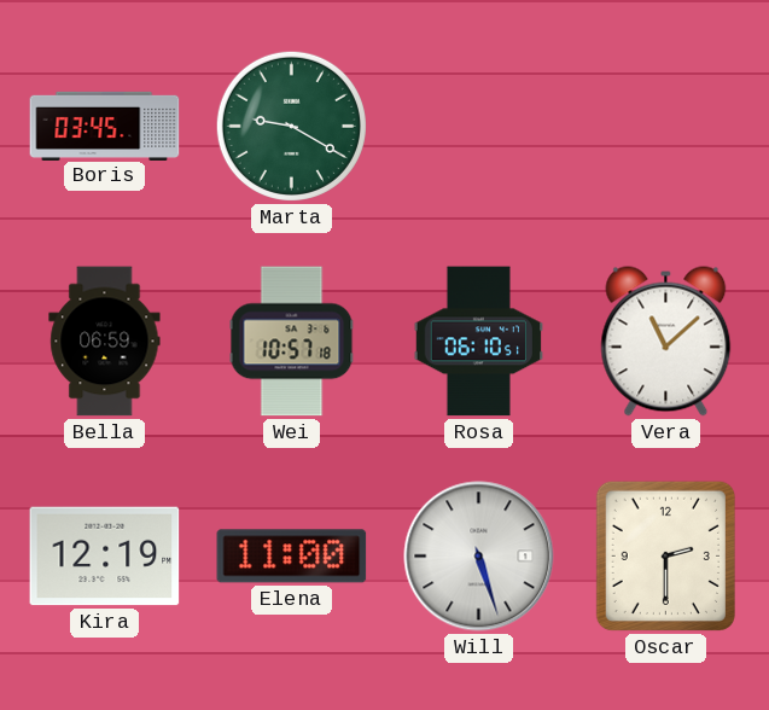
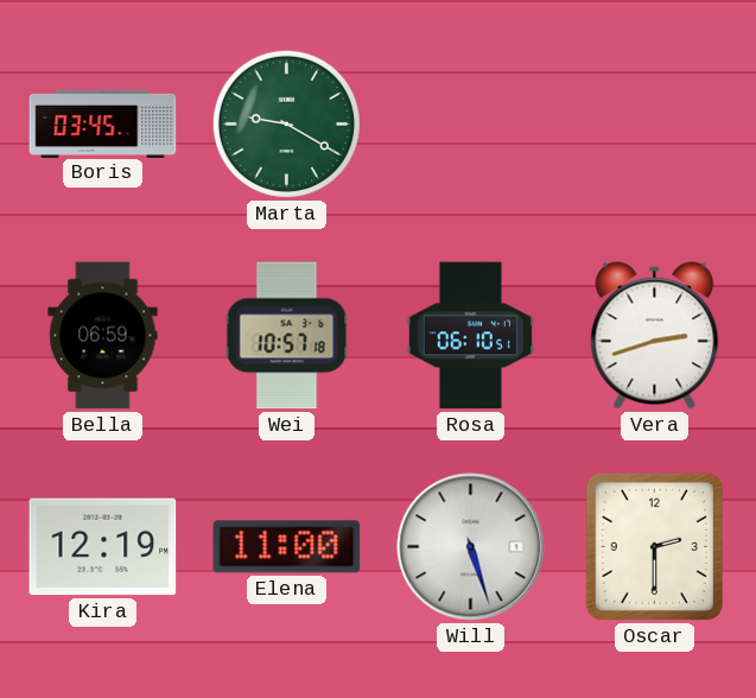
Vera: 11:08 -> 2:42 (655, 336)
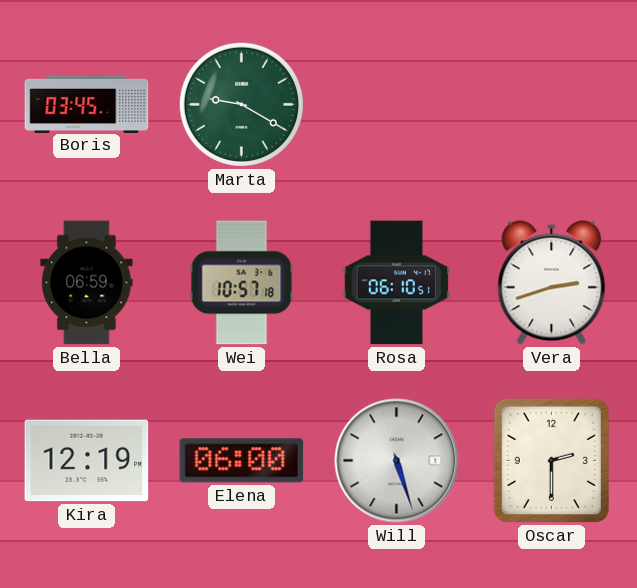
Elena: 11:00 -> 06:00 (242, 461)
